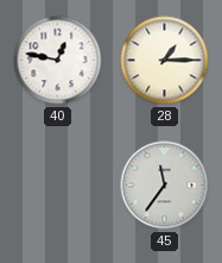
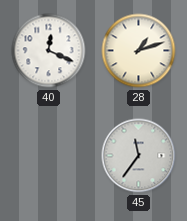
40: 12:47 -> 12:19 (49, 51)
28: 1:15 -> 1:12 (139, 51)
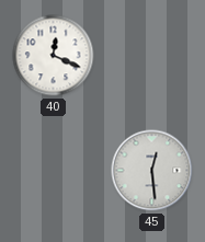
28: 1:12 -> none (139, 51)
45: 11:36 -> 12:29 (152, 171)
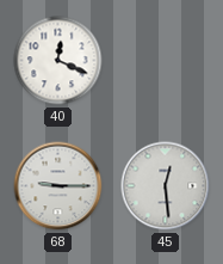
68: none -> 9:15 (58, 186)
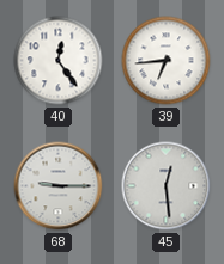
40: 12:19 -> 12:24 (59, 61)
39: none -> 6:44 (167, 61)
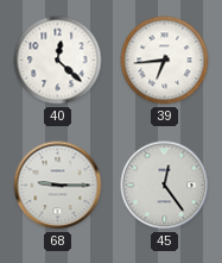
40: 12:24 -> 12:22 (58, 61)
45: 12:29 -> 12:24 (165, 186)
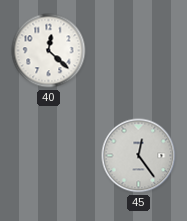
39: 6:44 -> none (165, 61)
68: 9:15 -> none (58, 186)
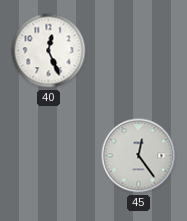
40: 12:22 -> 12:26 (49, 51)
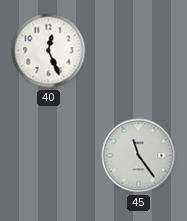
45: 12:24 -> 11:24 (139, 156)
